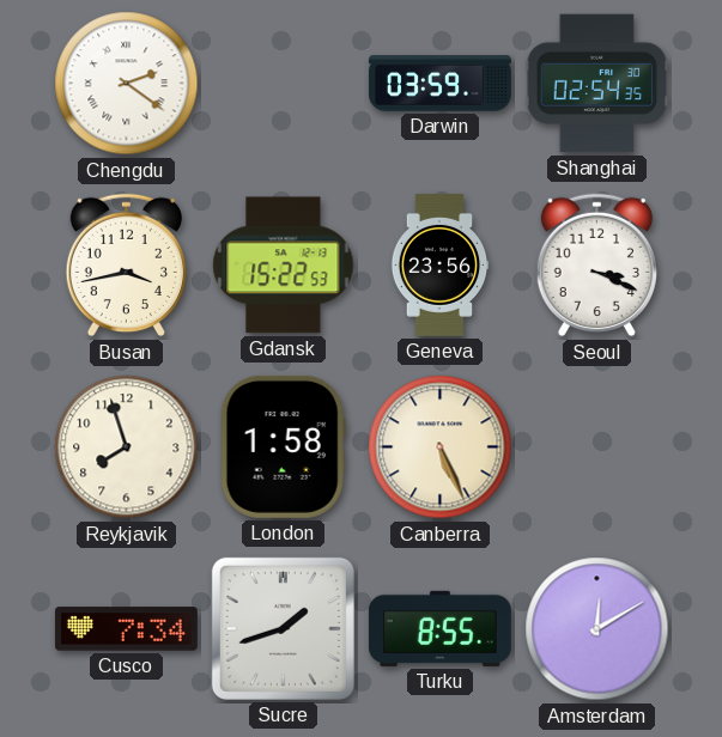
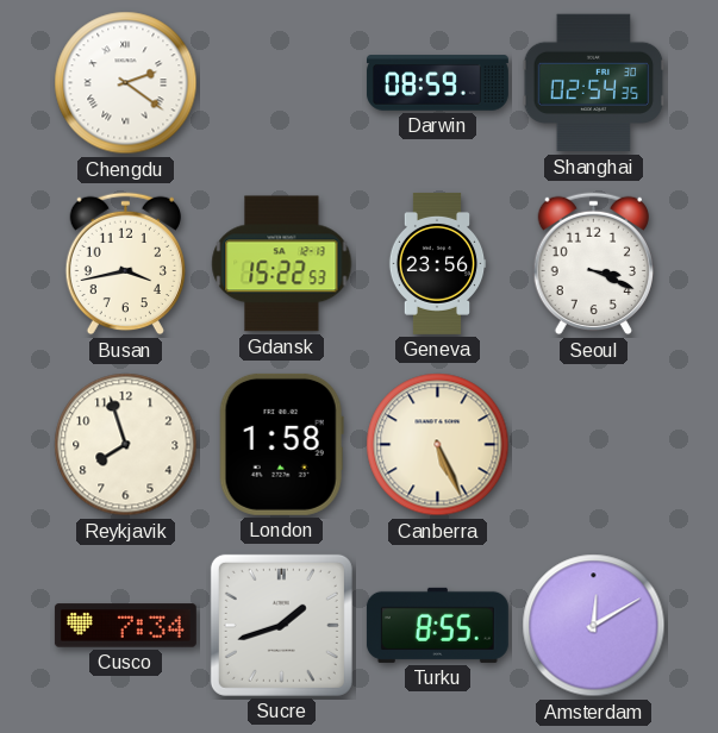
Darwin: 03:59 -> 08:59 (437, 83)
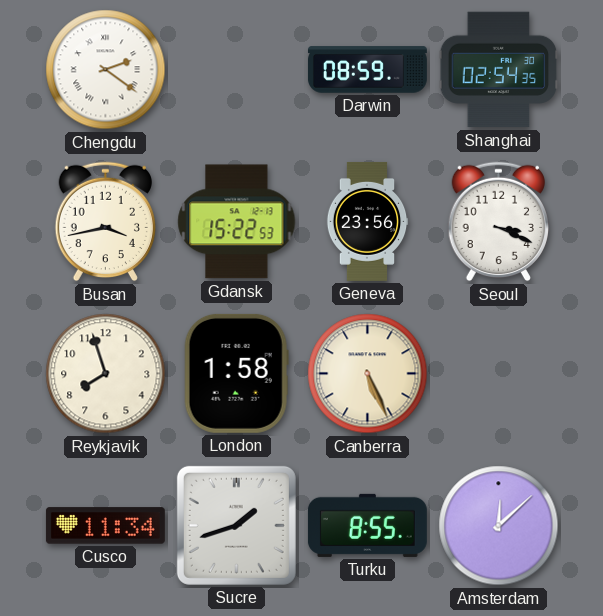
Cusco: 7:34 -> 11:34 (105, 526)
Amsterdam: 12:10 -> 12:08 (499, 526)
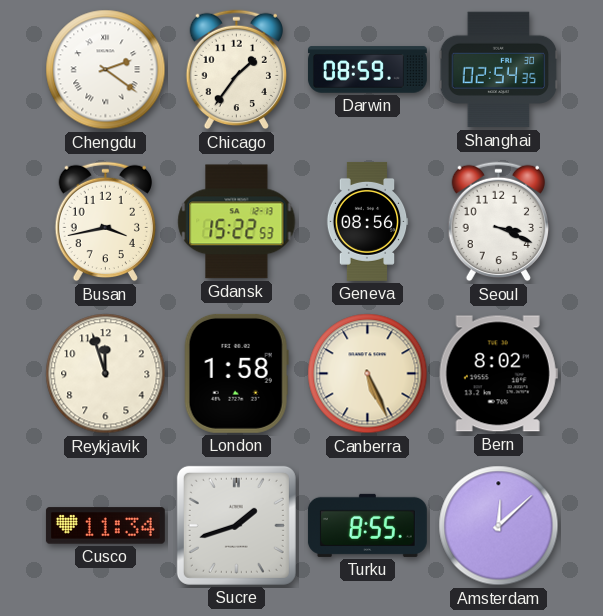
Chicago: none -> 1:36 (236, 70)
Geneva: 23:56 -> 08:56 (367, 221)
Reykjavik: 7:57 -> 11:57 (106, 374)
Bern: none -> 8:02 (498, 374)
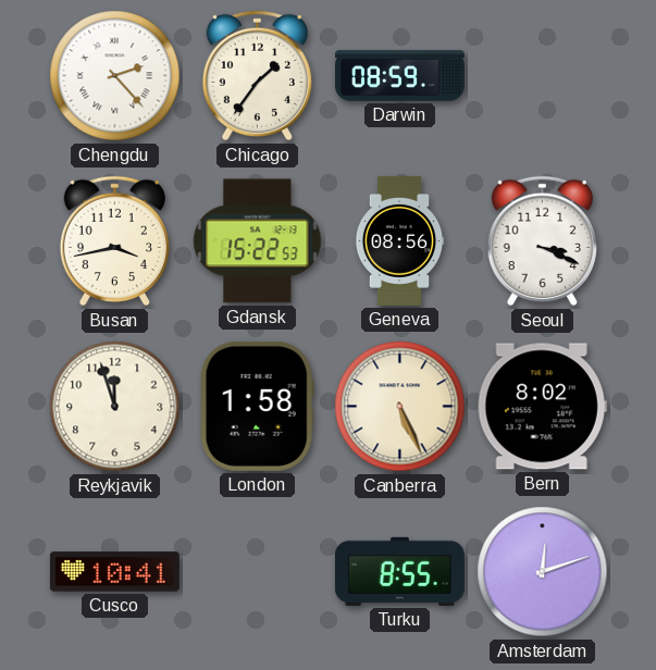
Chengdu: 2:21 -> 2:23 (115, 76)
Shanghai: 02:54 -> none (499, 70)
Cusco: 11:34 -> 10:41 (114, 572)
Sucre: 1:42 -> none (236, 525)
Amsterdam: 12:08 -> 12:12 (543, 572)
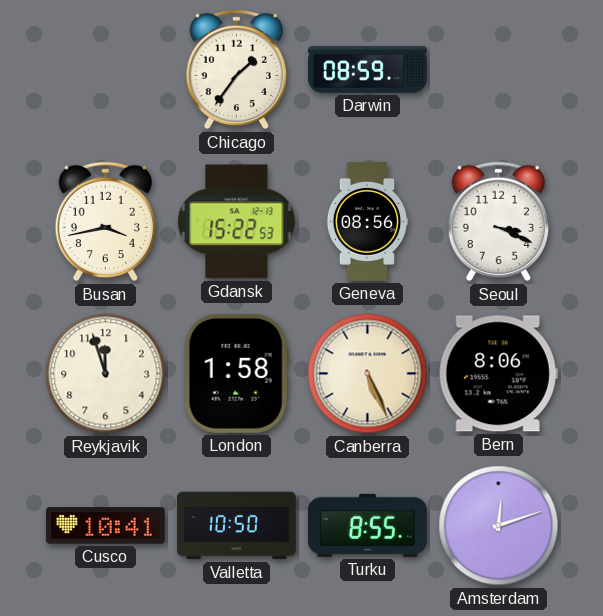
Chengdu: 2:23 -> none (115, 76)
Bern: 8:02 -> 8:06 (498, 374)
Valletta: none -> 10:50 (236, 526)
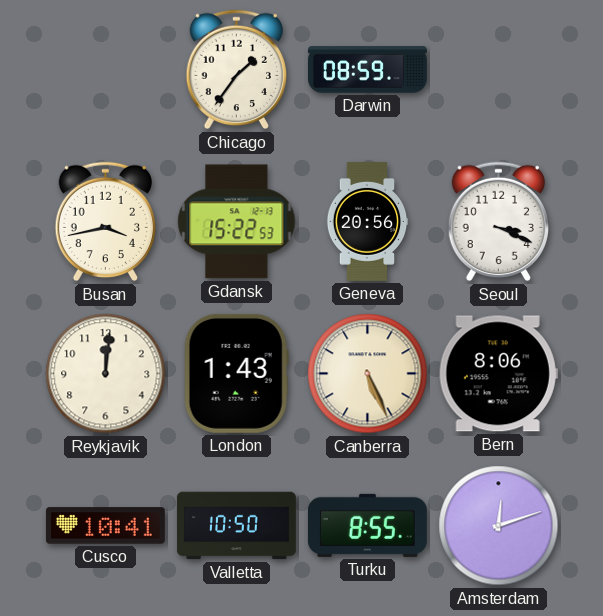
Geneva: 08:56 -> 20:56 (367, 221)
Reykjavik: 11:57 -> 12:01 (106, 374)
London: 1:58 -> 1:43 (236, 373)
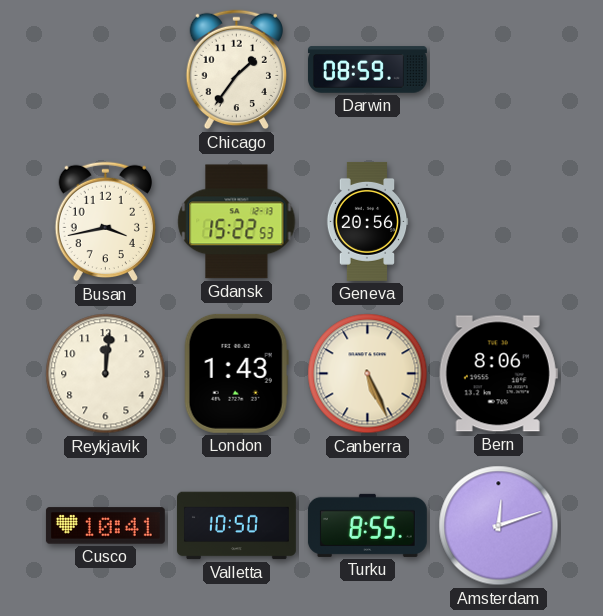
Seoul: 3:19 -> none (498, 222)
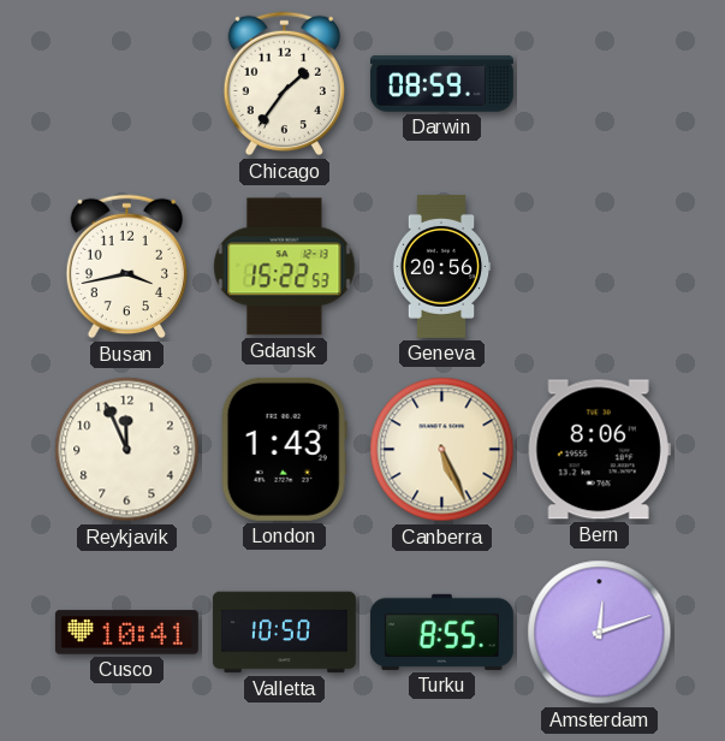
Reykjavik: 12:01 -> 11:56 (127, 450)
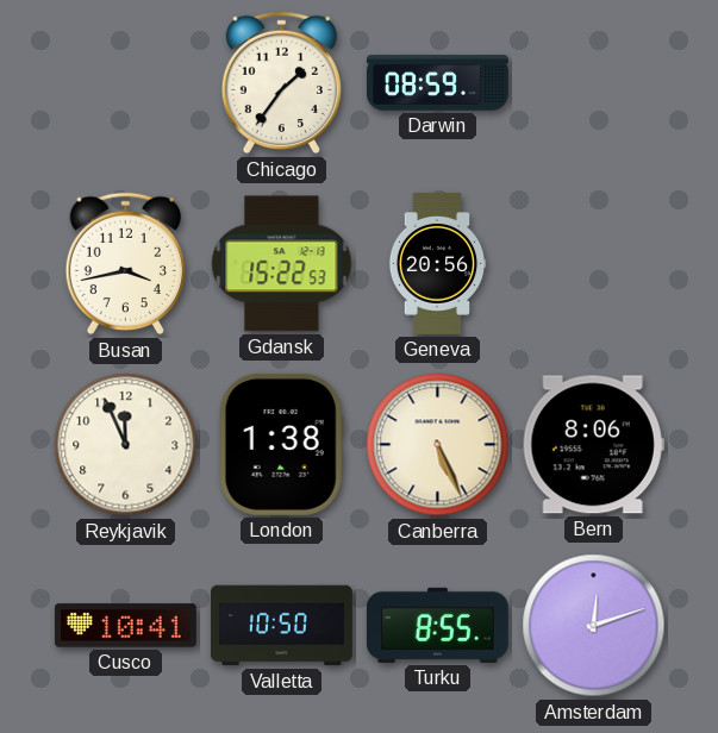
London: 1:43 -> 1:38 (281, 444)
